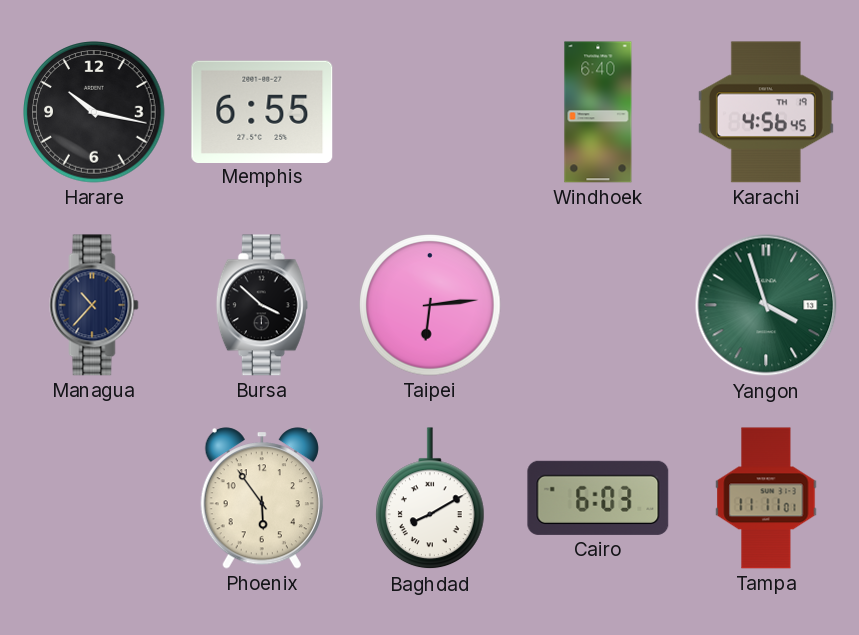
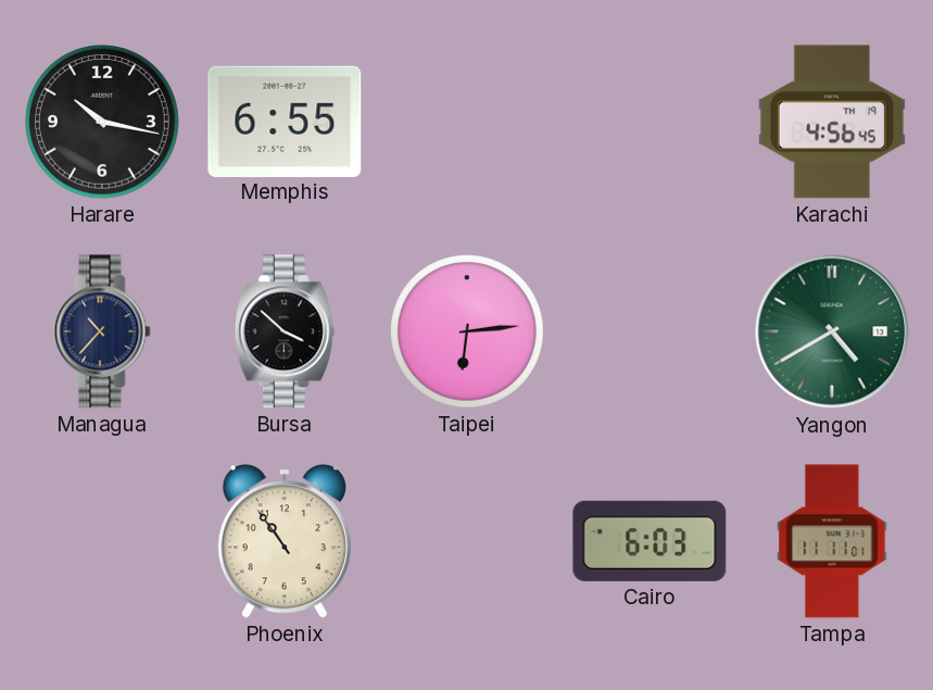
Windhoek: 6:40 -> none (598, 112)
Yangon: 3:57 -> 4:40 (832, 331)
Phoenix: 5:54 -> 10:54 (285, 541)
Baghdad: 8:10 -> none (431, 499)
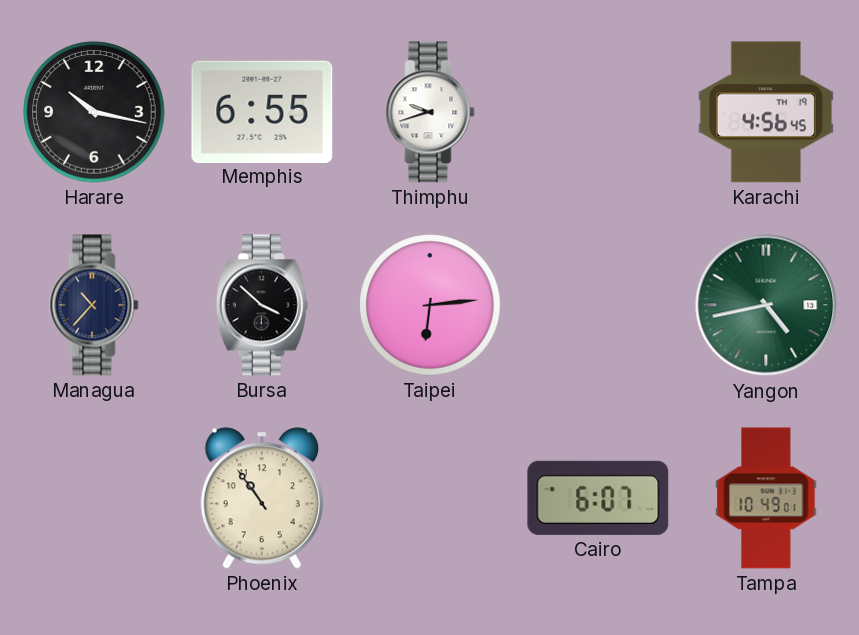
Thimphu: none -> 9:42 (430, 112)
Yangon: 4:40 -> 4:43 (766, 305)
Cairo: 6:03 -> 6:07 (598, 498)
Tampa: 11:11 -> 10:49 (766, 498)
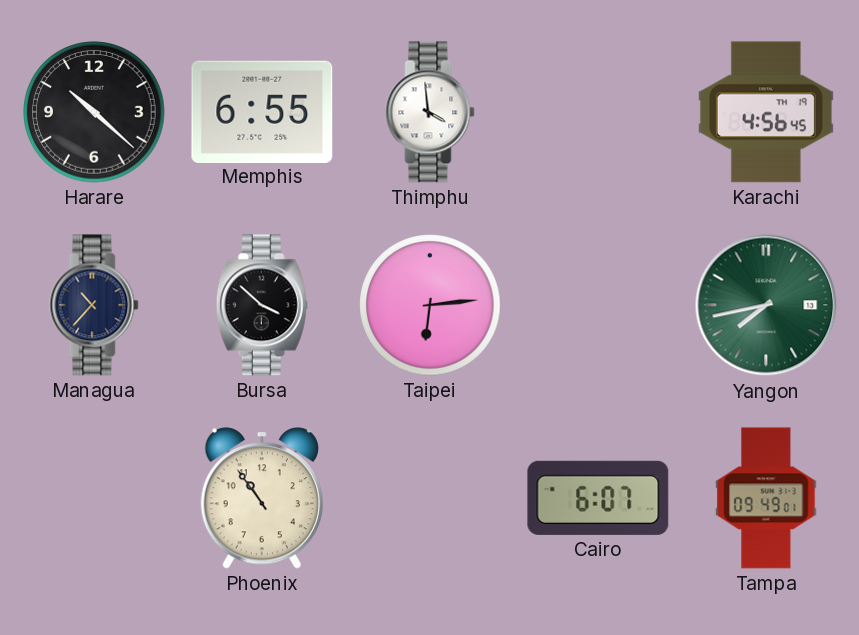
Harare: 10:17 -> 10:22 (94, 112)
Thimphu: 9:42 -> 3:59 (430, 112)
Yangon: 4:43 -> 7:43 (766, 305)
Tampa: 10:49 -> 09:49 (766, 498)
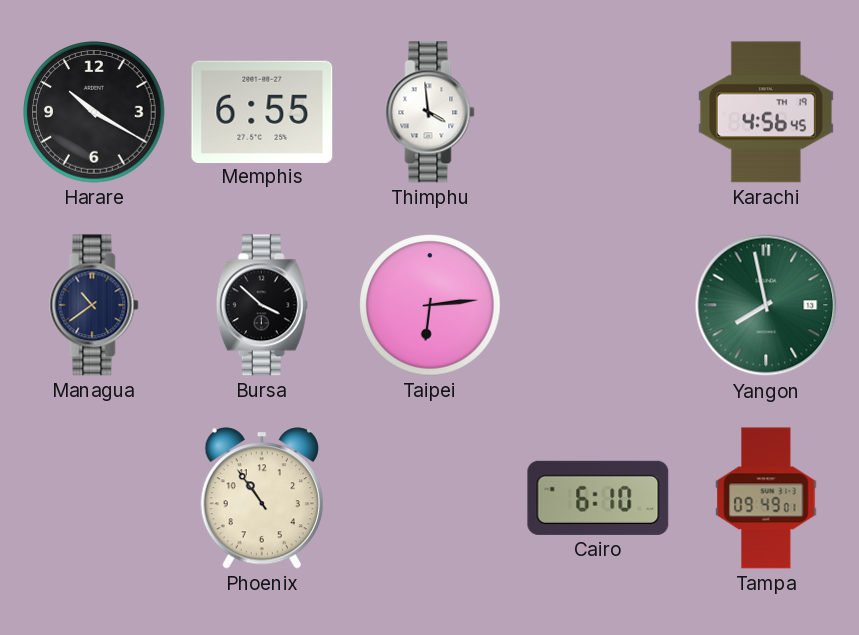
Harare: 10:22 -> 10:20 (94, 112)
Managua: 10:37 -> 10:39 (94, 305)
Yangon: 7:43 -> 7:58 (766, 305)
Cairo: 6:07 -> 6:10 (598, 498)
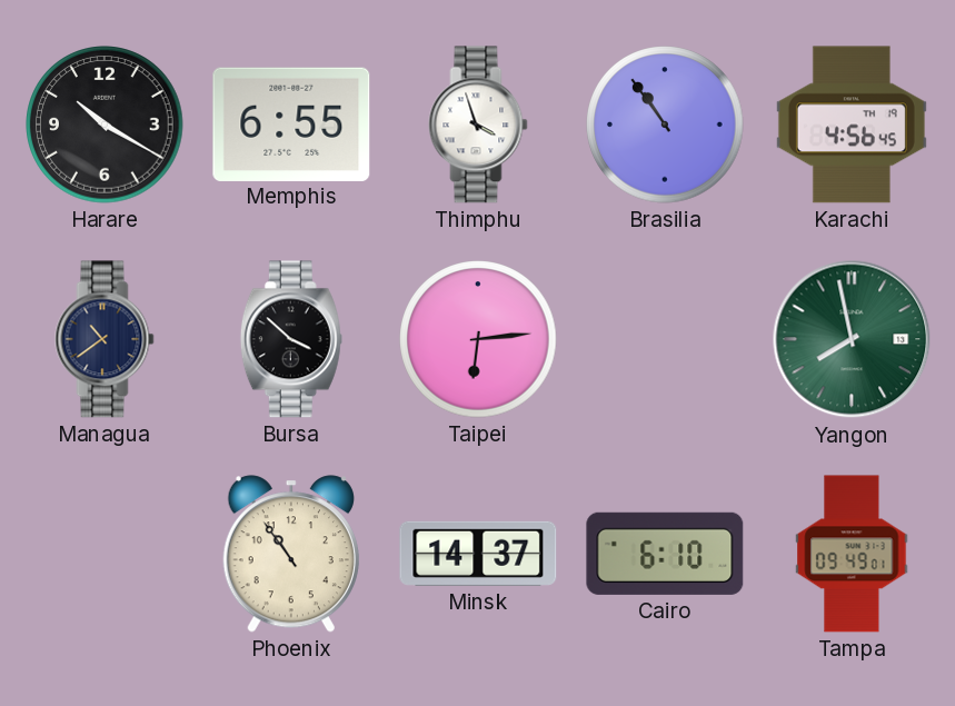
Thimphu: 3:59 -> 3:57 (478, 125)
Brasilia: none -> 10:54 (665, 125)
Minsk: none -> 14:37 (478, 554)
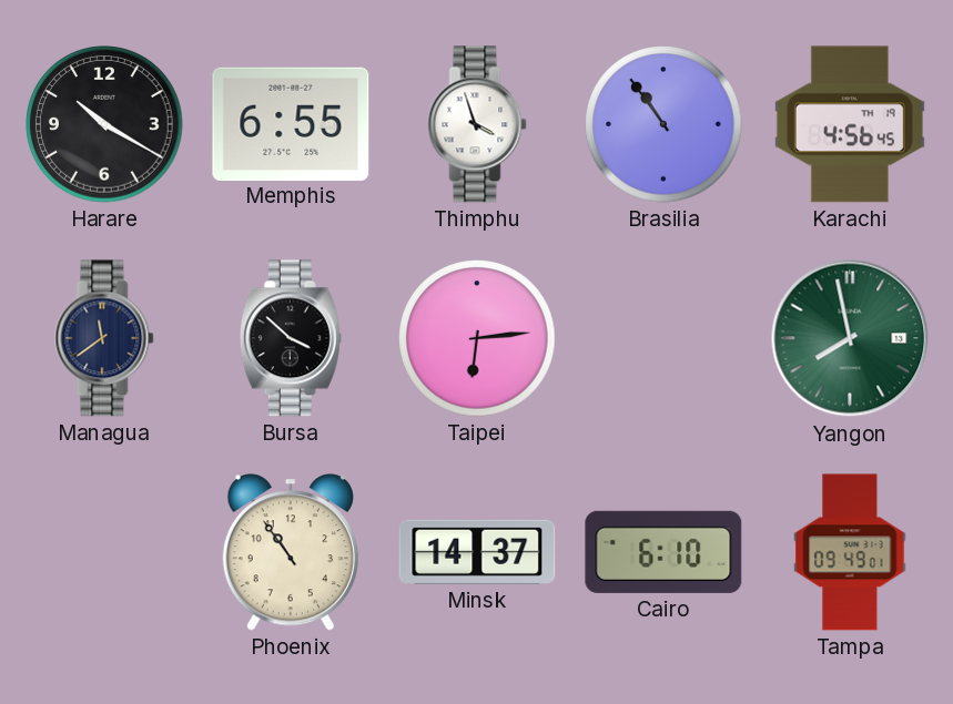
Managua: 10:39 -> 11:39 (104, 338)
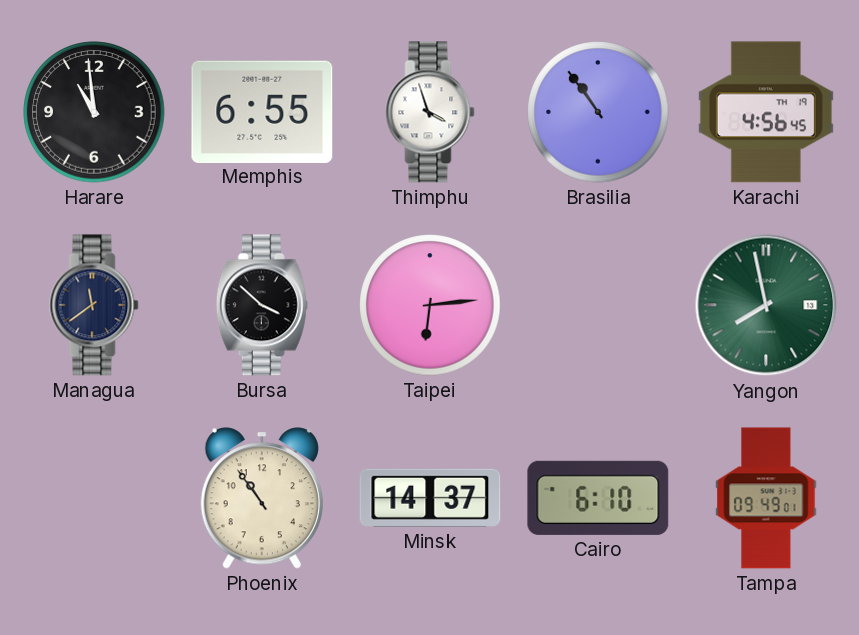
Harare: 10:20 -> 10:59 (94, 112)
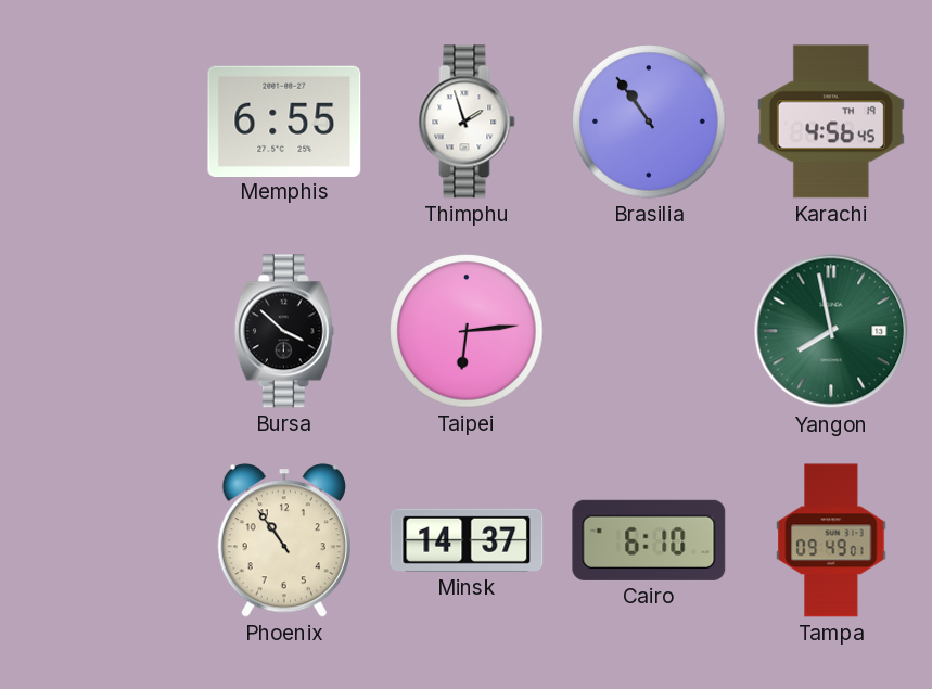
Harare: 10:59 -> none (94, 112)
Thimphu: 3:57 -> 1:57 (467, 122)
Managua: 11:39 -> none (94, 305)
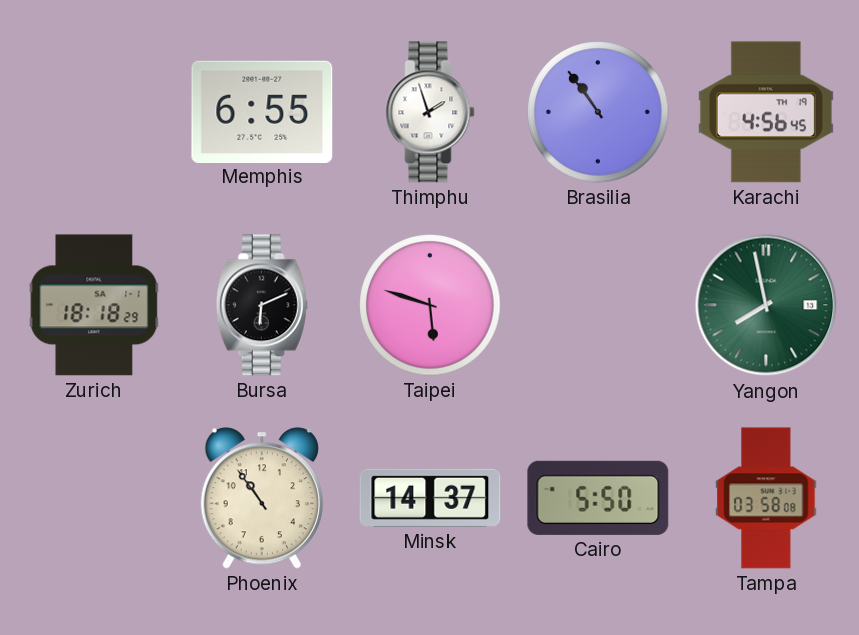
Zurich: none -> 18:18 (94, 305)
Bursa: 3:52 -> 6:11 (262, 305)
Taipei: 6:14 -> 5:48 (430, 305)
Cairo: 6:10 -> 5:50 (598, 498)
Tampa: 09:49 -> 03:58 (766, 498)
